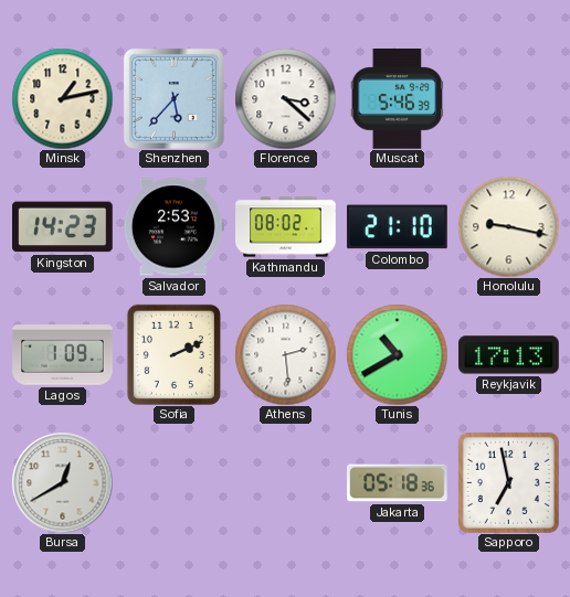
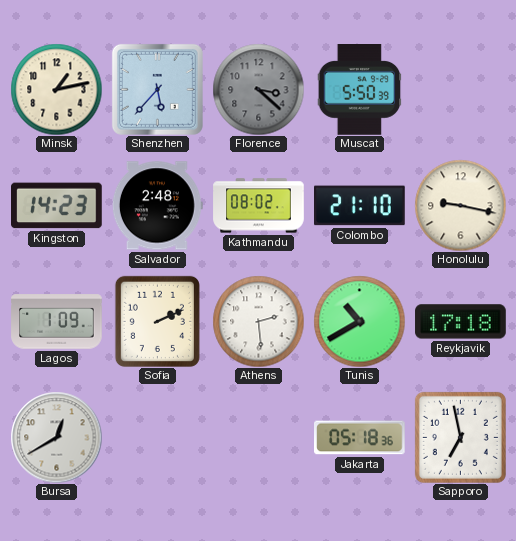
Florence dial: white -> grey (258, 89)
Muscat: 5:46 -> 5:50 (360, 90)
Salvador: 2:53 -> 2:48 (157, 206)
Reykjavik: 17:13 -> 17:18 (461, 322)
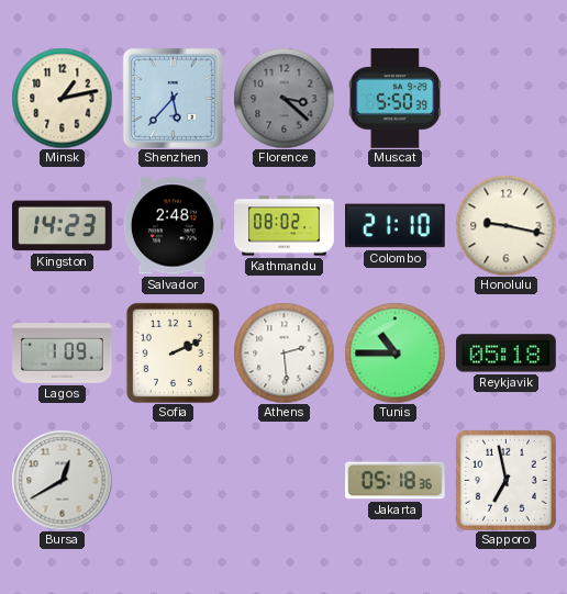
Tunis: 10:40 -> 10:45 (394, 352)
Reykjavik: 17:18 -> 05:18 (507, 354)
